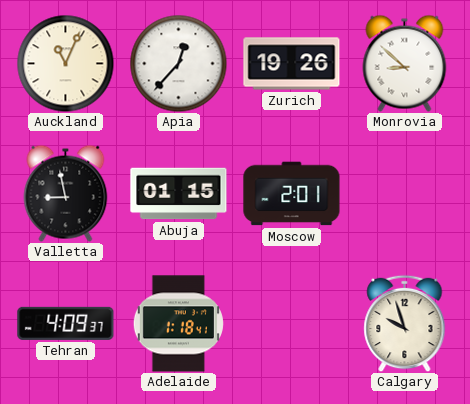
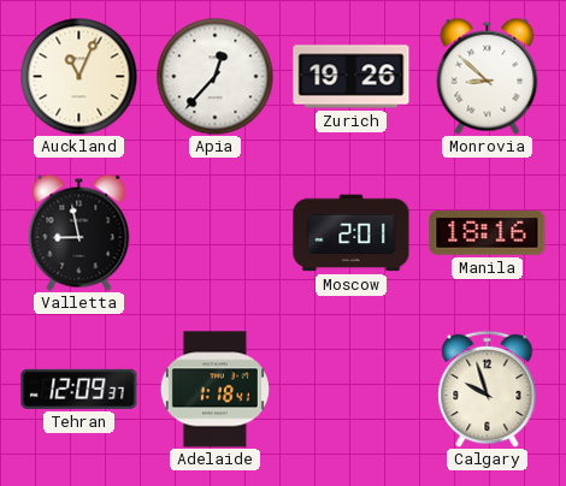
Abuja: 01:15 -> none (179, 194)
Manila: none -> 18:16 (488, 233)
Tehran: 4:09 -> 12:09 (79, 389)
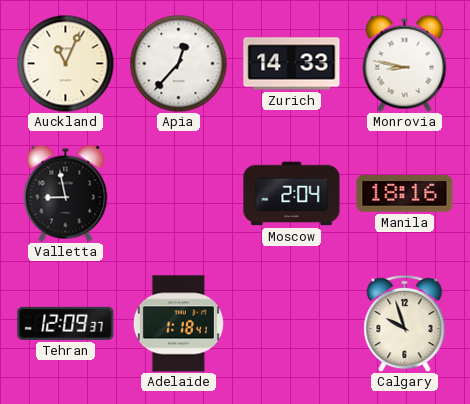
Zurich: 19:26 -> 14:33 (292, 64)
Monrovia: 8:52 -> 8:47 (405, 63)
Moscow: 2:01 -> 2:04 (292, 194)
